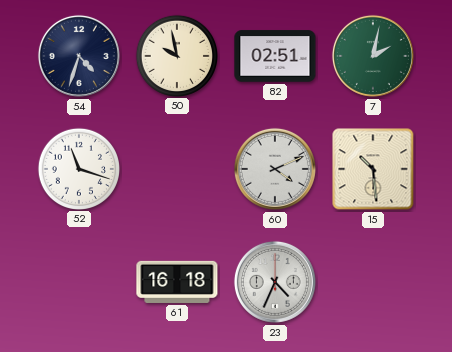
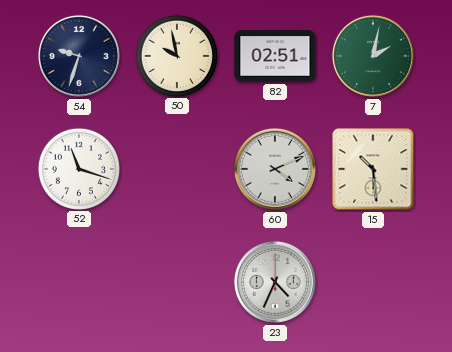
54: 4:33 -> 9:33 (79, 56)
61: 16:18 -> none (177, 282)
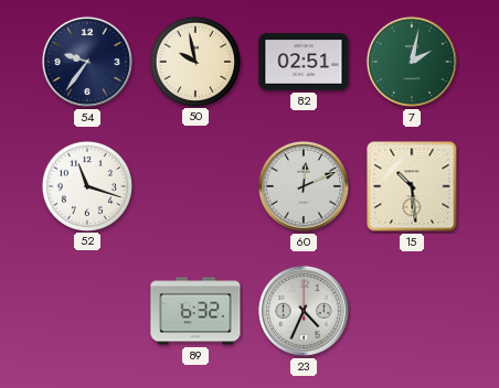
54: 9:33 -> 9:36 (87, 62)
60: 4:11 -> 12:11 (304, 186)
89: none -> 6:32 (195, 311)
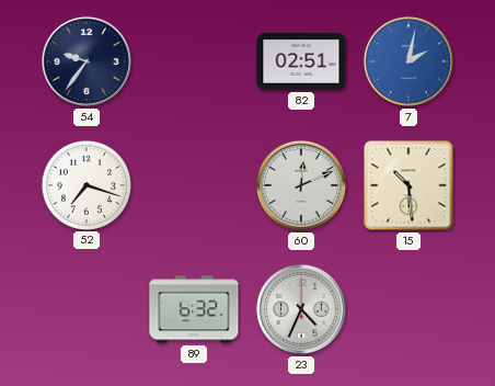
50: 9:58 -> none (194, 61)
7 dial: green -> blue (408, 61)
52: 11:18 -> 7:18 (85, 184)
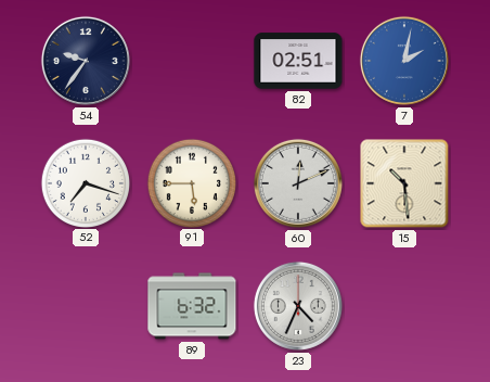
91: none -> 5:45 (191, 182)
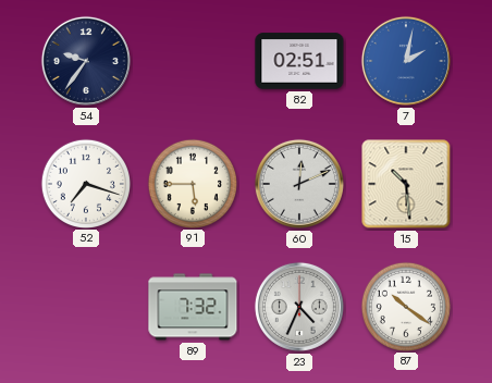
89: 6:32 -> 7:32 (193, 307)
87: none -> 10:21 (405, 306)
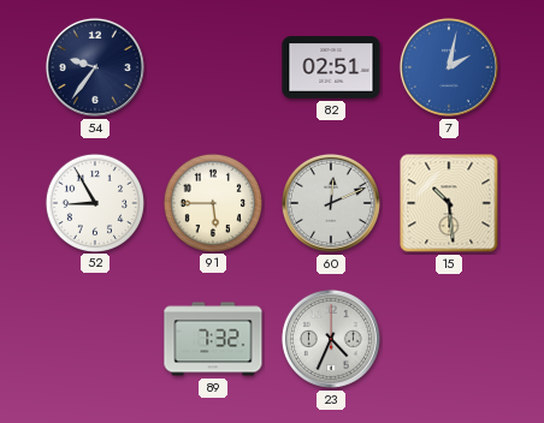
52: 7:18 -> 8:55 (94, 202)
87: 10:21 -> none (405, 306)
